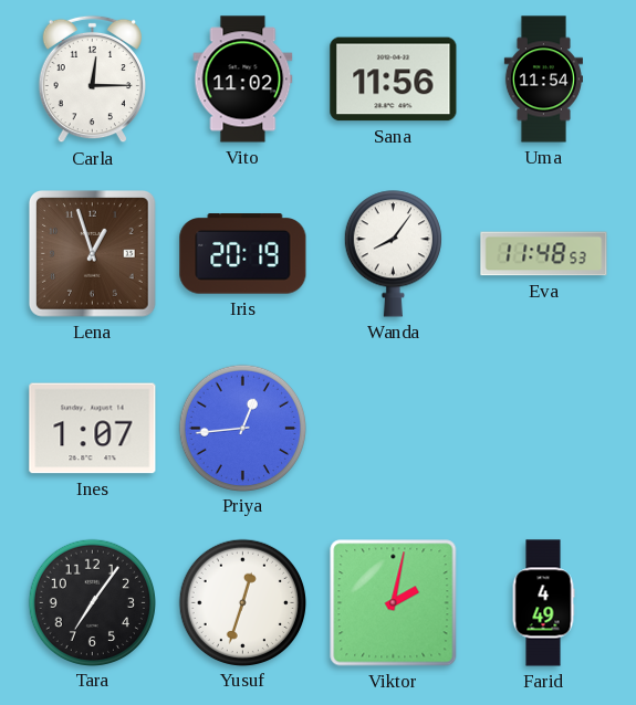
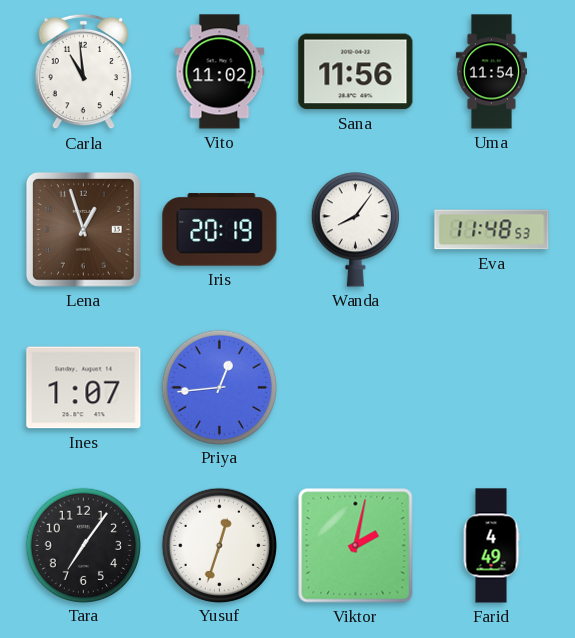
Carla: 12:15 -> 10:59 (83, 72)
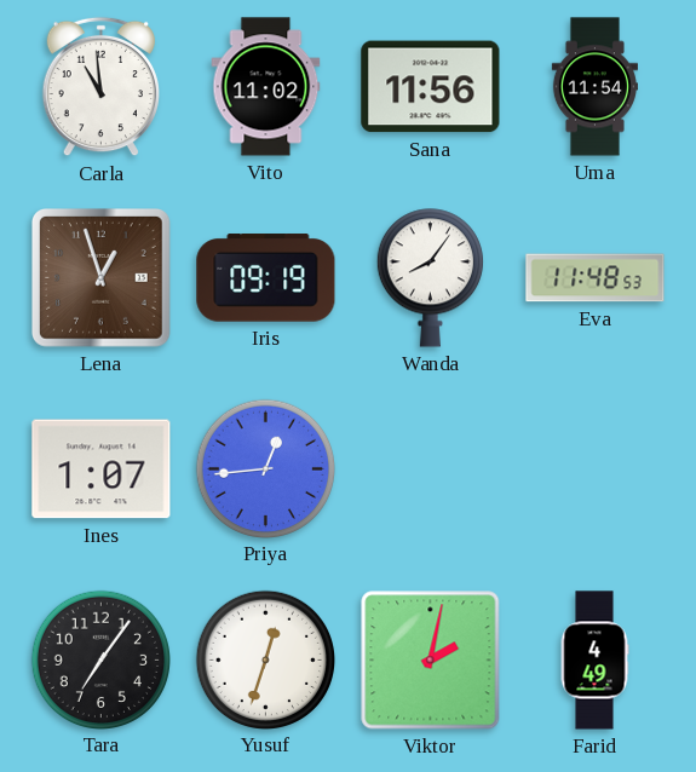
Iris: 20:19 -> 09:19 (266, 278)
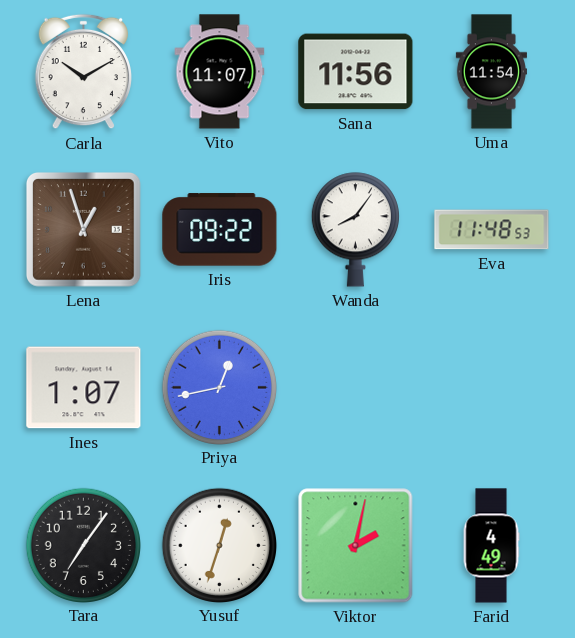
Carla: 10:59 -> 10:10 (83, 72)
Vito: 11:02 -> 11:07 (220, 72)
Iris: 09:19 -> 09:22 (220, 230)
Priya: 12:44 -> 12:43 (219, 387)
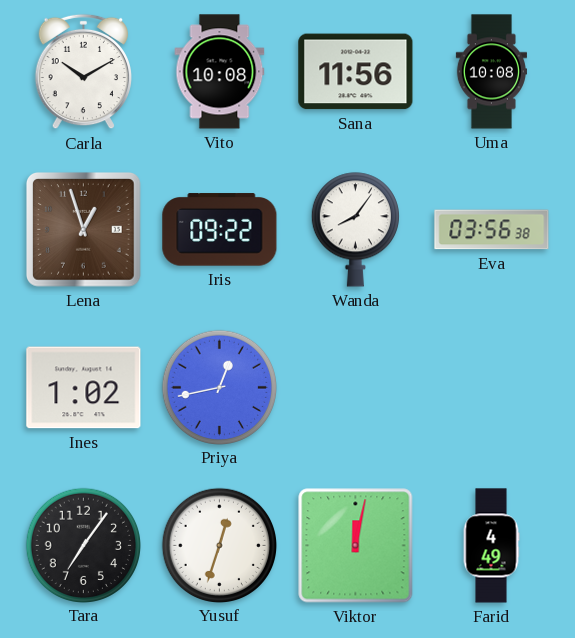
Vito: 11:07 -> 10:08 (220, 72)
Uma: 11:54 -> 10:08 (491, 72)
Eva: 11:48 -> 03:56 (492, 230)
Ines: 1:07 -> 1:02 (84, 388)
Viktor: 2:02 -> 12:02 (356, 546)
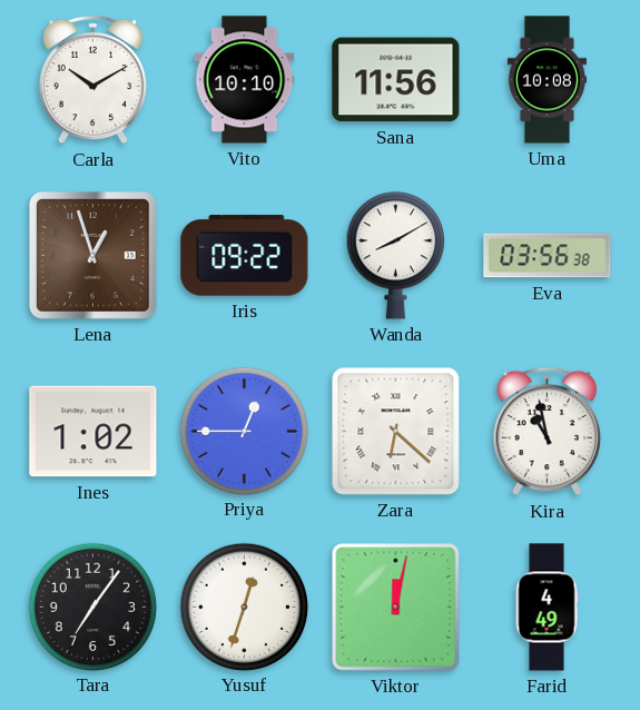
Vito: 10:08 -> 10:10 (245, 80)
Wanda: 8:06 -> 8:10 (395, 256)
Priya: 12:43 -> 12:45 (244, 431)
Zara: none -> 6:22 (396, 432)
Kira: none -> 10:58 (547, 432)
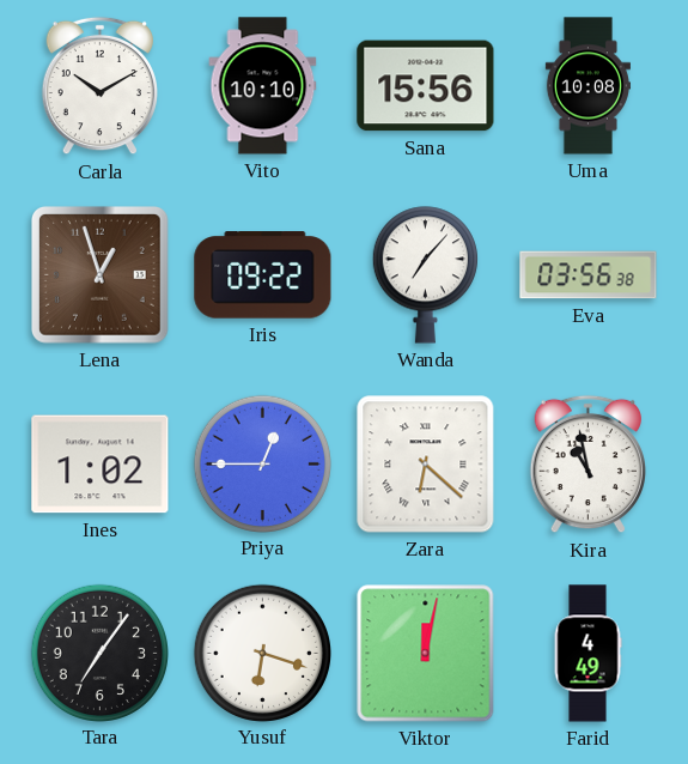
Sana: 11:56 -> 15:56 (426, 86)
Wanda: 8:10 -> 7:07 (425, 275)
Yusuf: 12:33 -> 6:18 (262, 653)
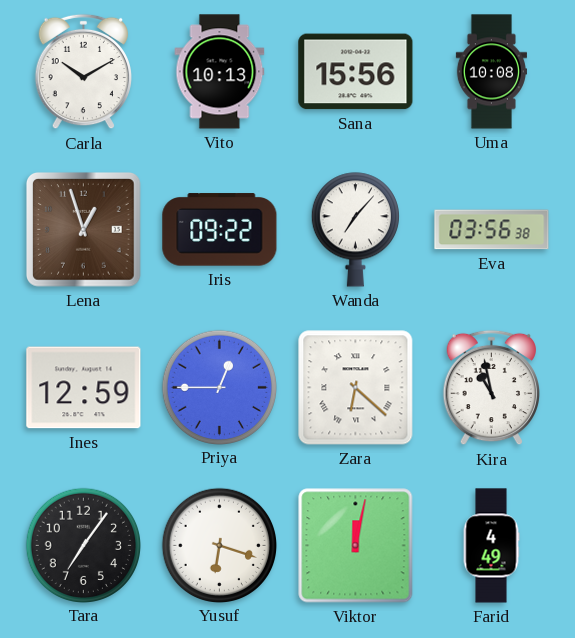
Vito: 10:10 -> 10:13 (220, 72)
Ines: 1:02 -> 12:59 (84, 388)
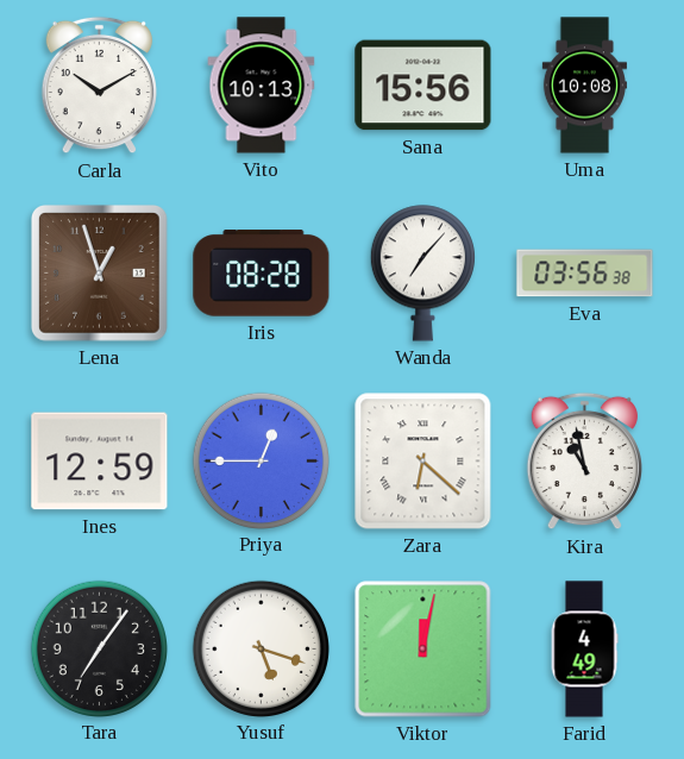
Iris: 09:22 -> 08:28 (262, 274)
Yusuf: 6:18 -> 5:18 (261, 648)
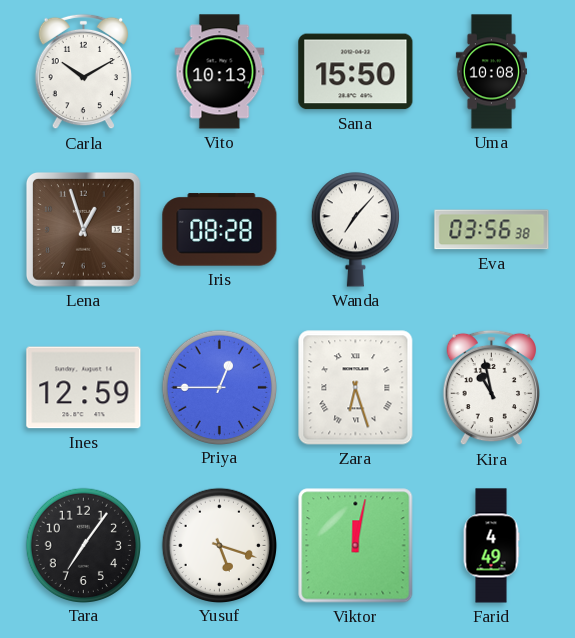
Sana: 15:56 -> 15:50 (356, 72)
Zara: 6:22 -> 6:27 (356, 388)
